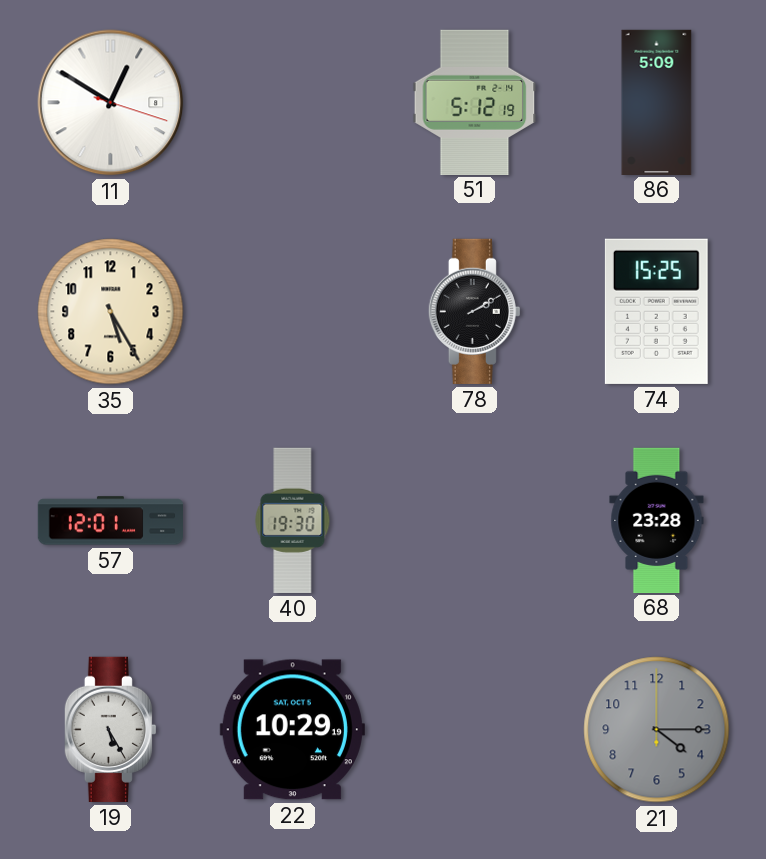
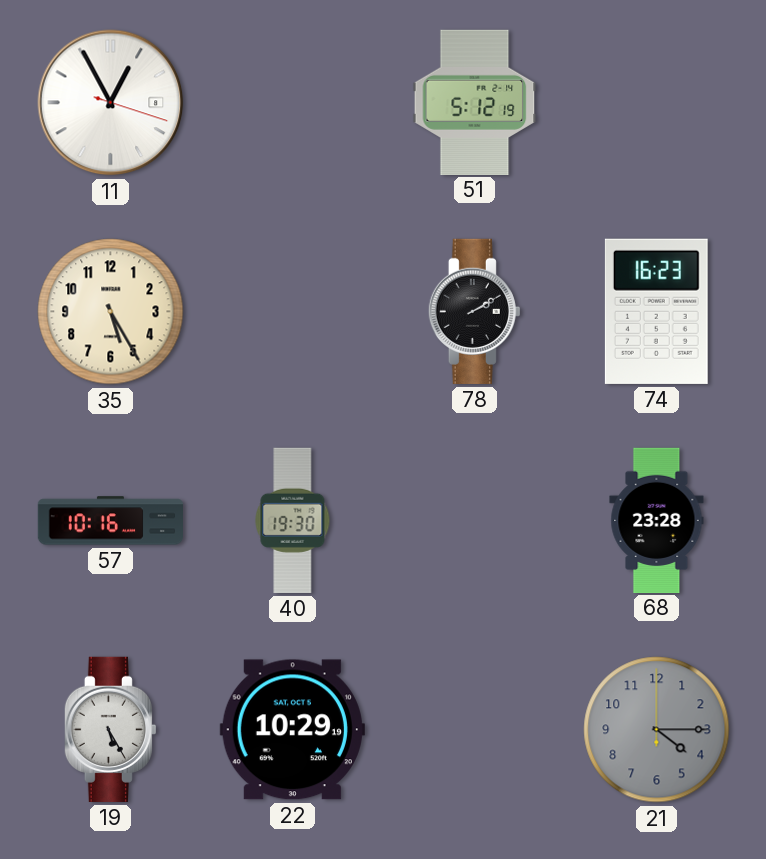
11: 12:50 -> 12:55 (111, 103)
86: 5:09 -> none (657, 102)
74: 15:25 -> 16:23 (656, 311)
57: 12:01 -> 10:16 (110, 521)
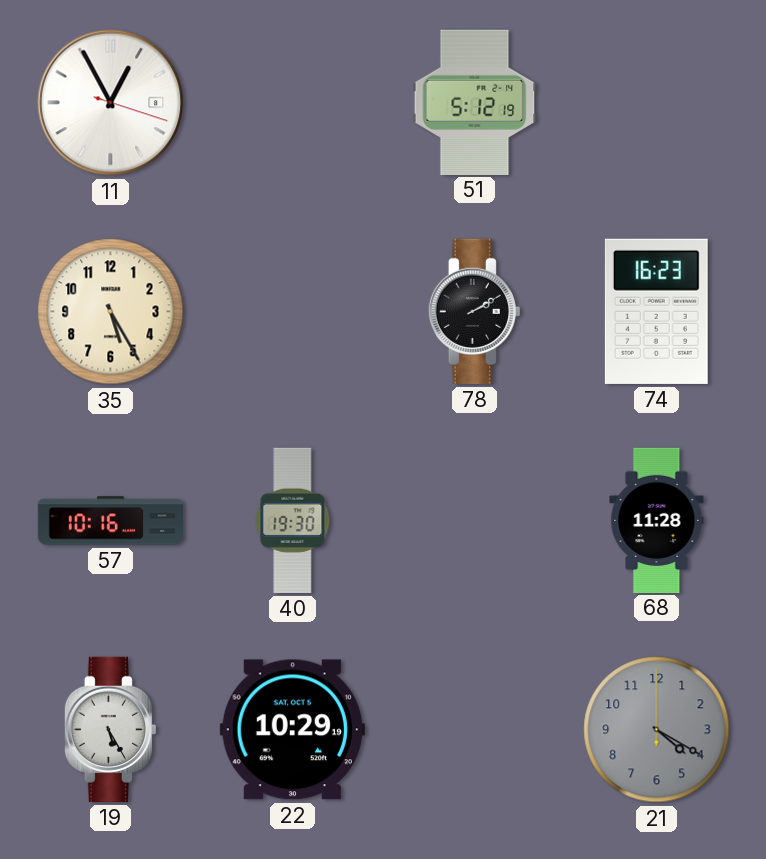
68: 23:28 -> 11:28 (657, 520)
21: 4:15 -> 4:20 (657, 730)
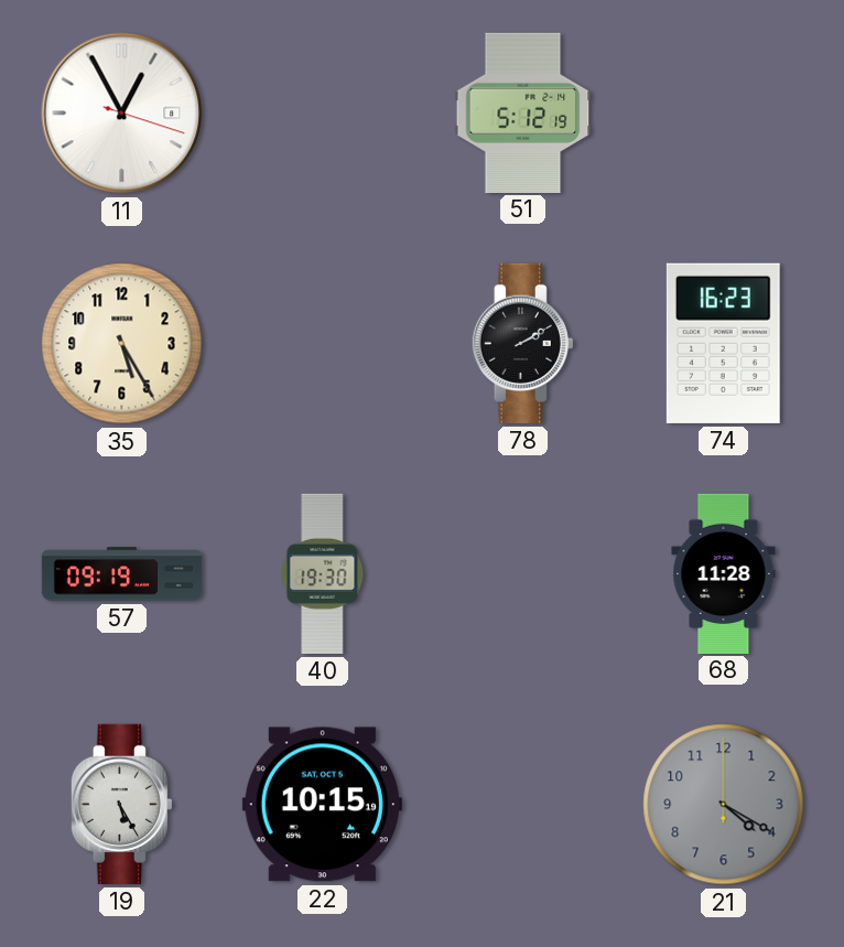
57: 10:16 -> 09:19 (121, 574)
22: 10:29 -> 10:15 (322, 805)
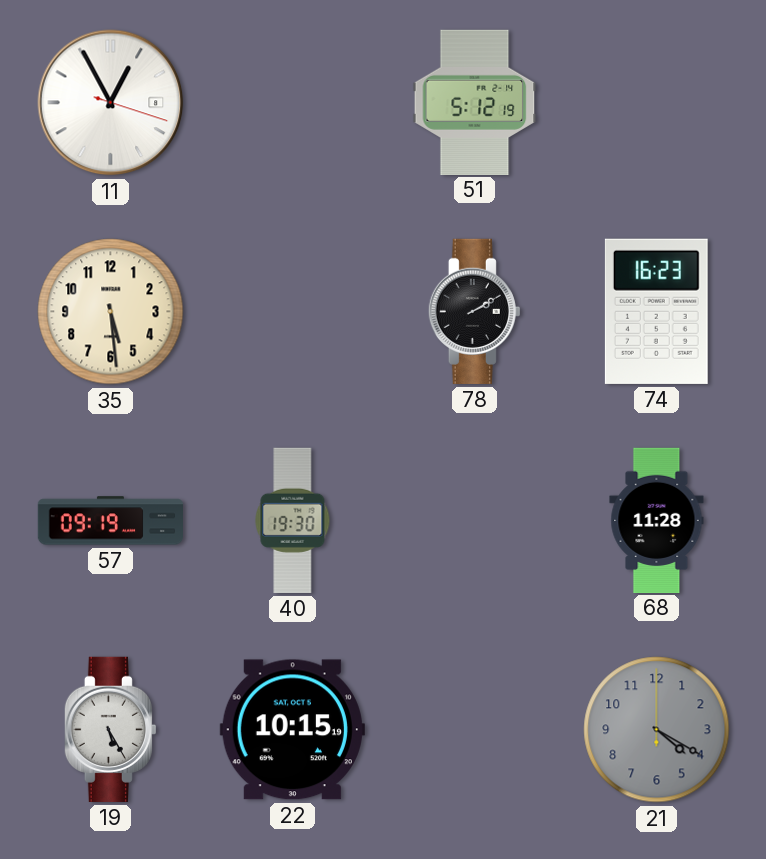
35: 5:25 -> 5:29 (111, 312)
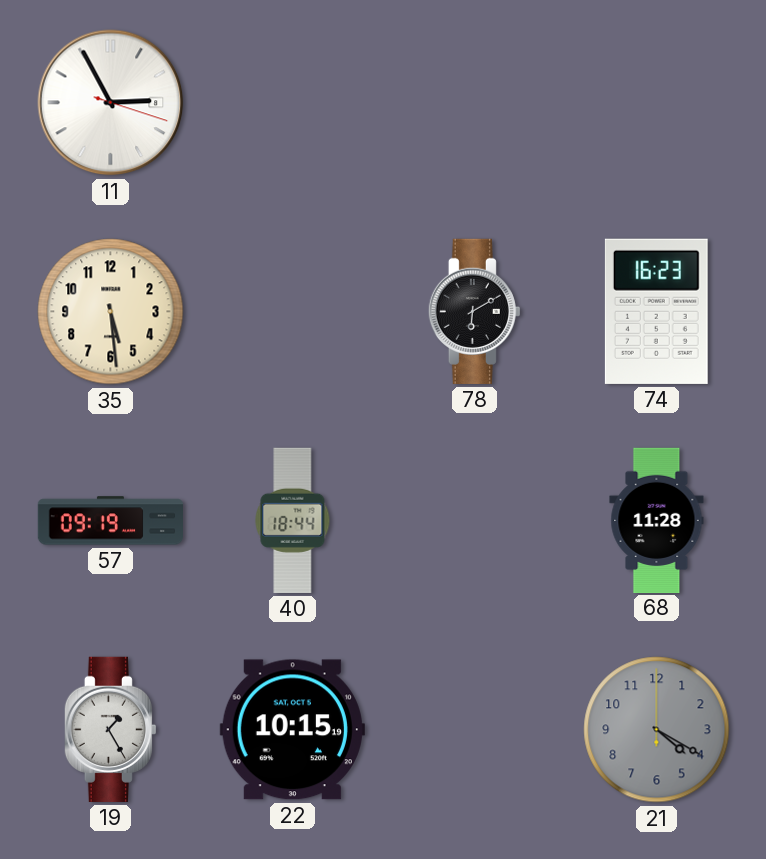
11: 12:55 -> 2:55 (111, 103)
51: 5:12 -> none (475, 102)
78: 2:10 -> 6:10 (474, 311)
40: 19:30 -> 18:44 (293, 520)
19: 5:25 -> 1:25 (110, 729)
